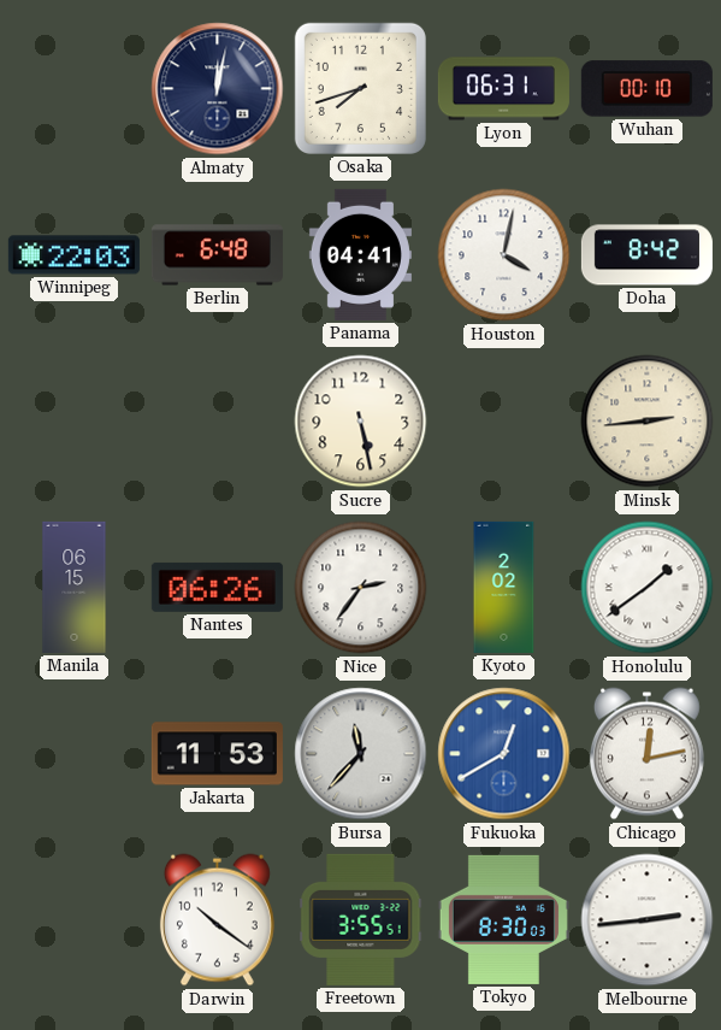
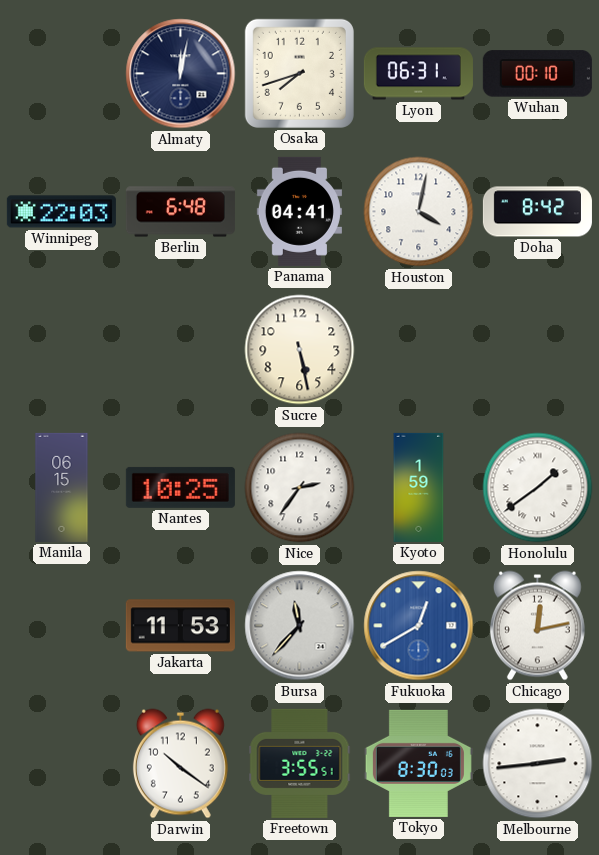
Minsk: 2:44 -> none (648, 422)
Nantes: 06:26 -> 10:25 (180, 487)
Kyoto: 2:02 -> 1:59 (419, 487)
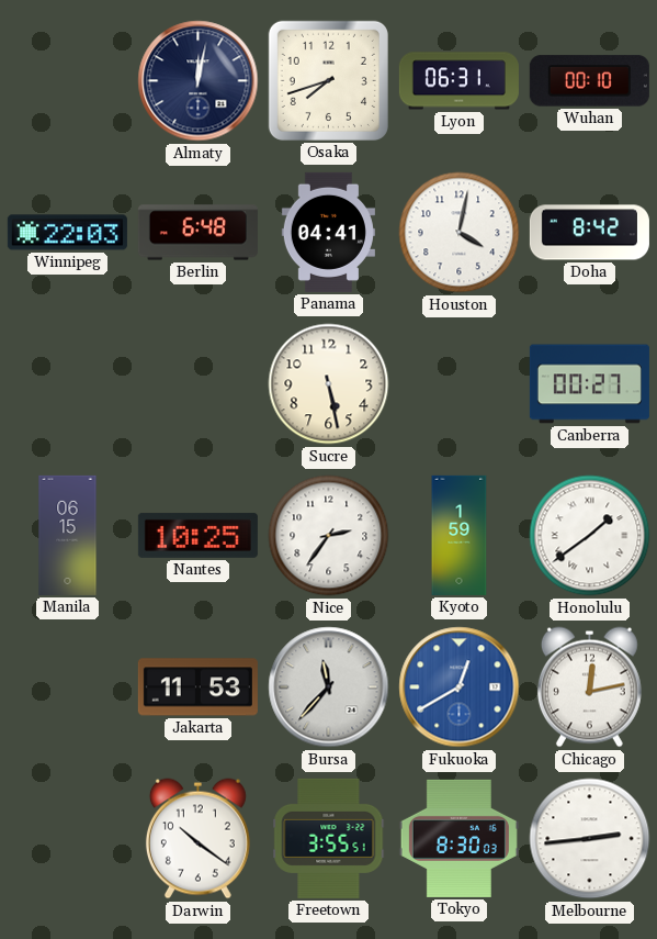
Canberra: none -> 00:27 (589, 384)
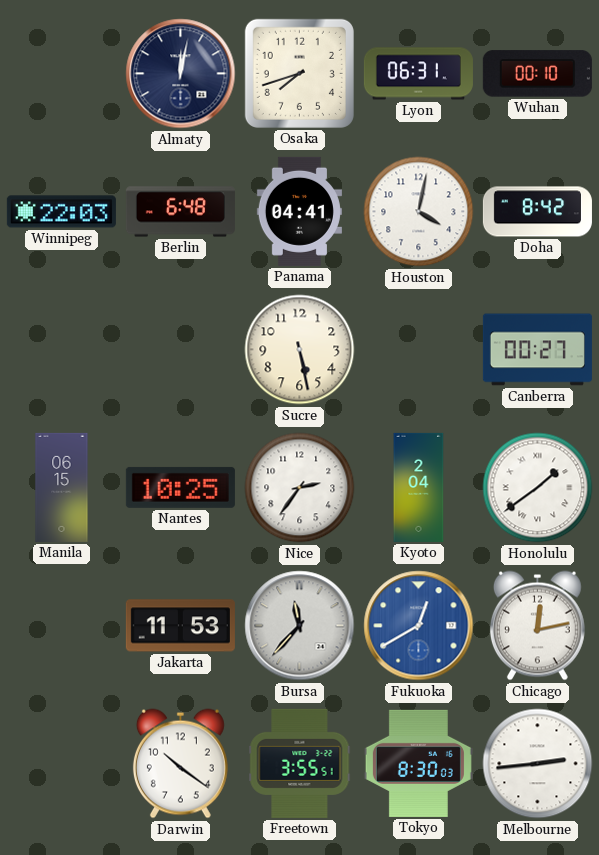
Kyoto: 1:59 -> 2:04 (419, 487)
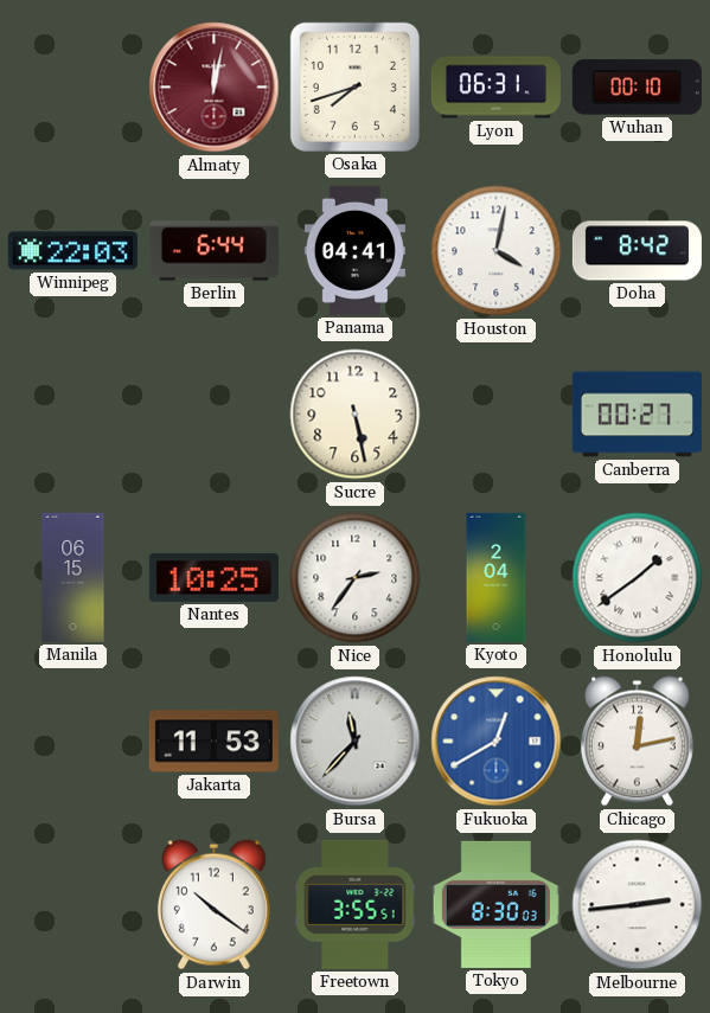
Almaty dial: navy -> burgundy (215, 88)
Berlin: 6:48 -> 6:44 (213, 251)
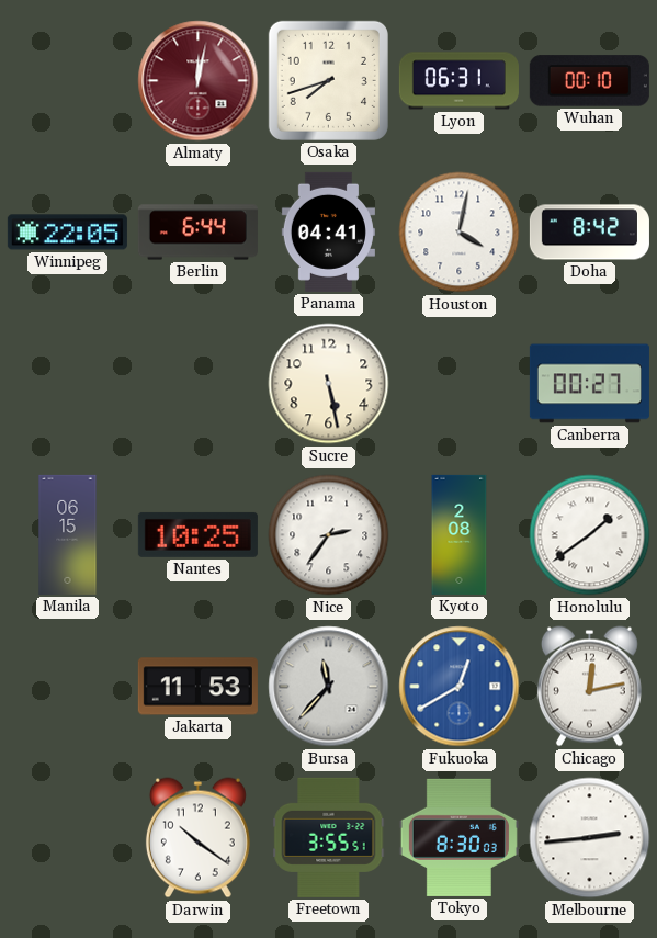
Winnipeg: 22:03 -> 22:05 (67, 233)
Kyoto: 2:04 -> 2:08 (460, 534)
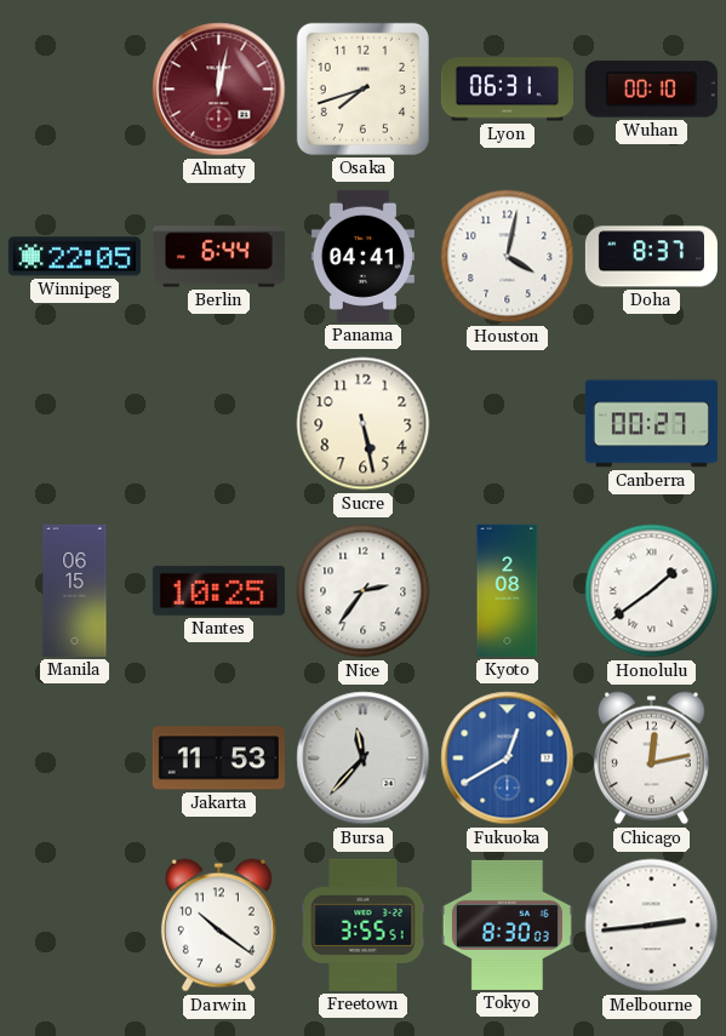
Doha: 8:42 -> 8:37 (651, 257)
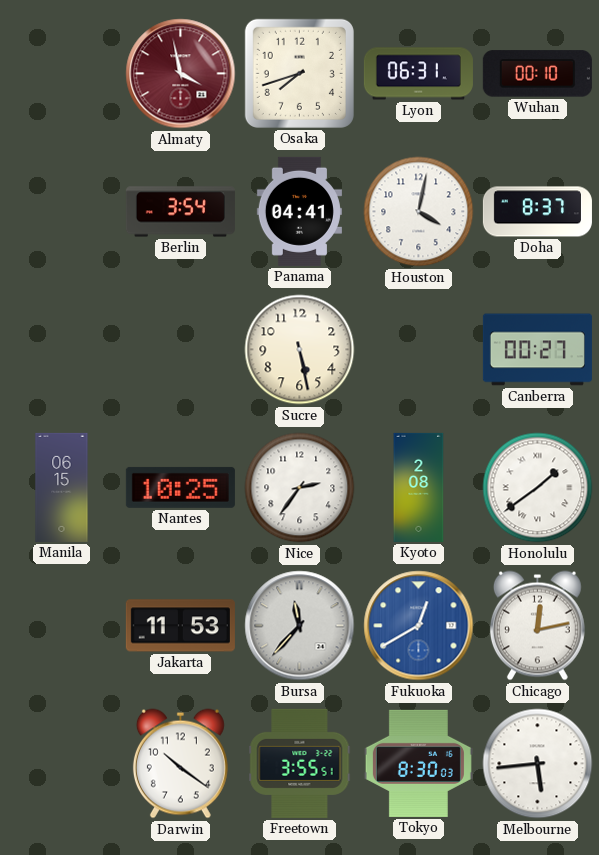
Almaty: 12:02 -> 3:58 (181, 74)
Winnipeg: 22:05 -> none (74, 257)
Berlin: 6:44 -> 3:54 (180, 212)
Melbourne: 2:44 -> 5:44 (538, 764)
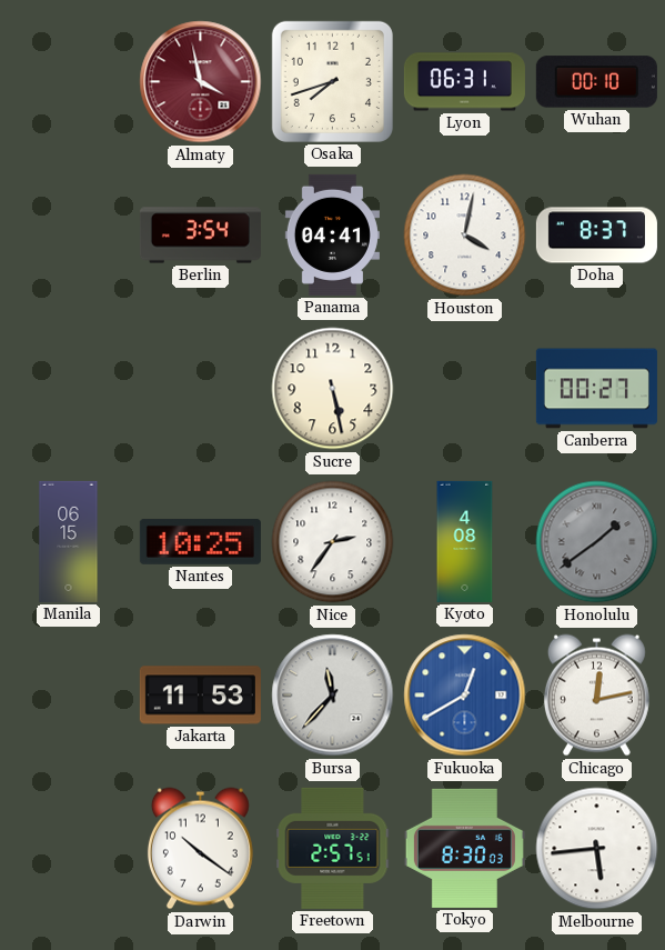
Kyoto: 2:08 -> 4:08 (465, 541)
Honolulu dial: white -> grey (597, 542)
Freetown: 3:55 -> 2:57 (333, 848)
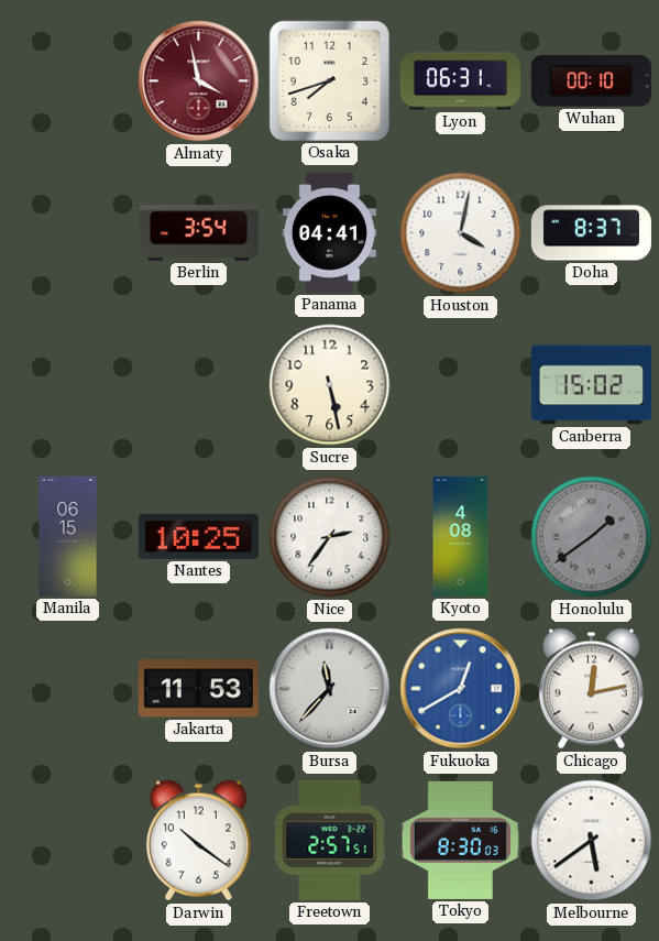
Canberra: 00:27 -> 15:02 (591, 385)
Melbourne: 5:44 -> 5:39 (592, 841)
